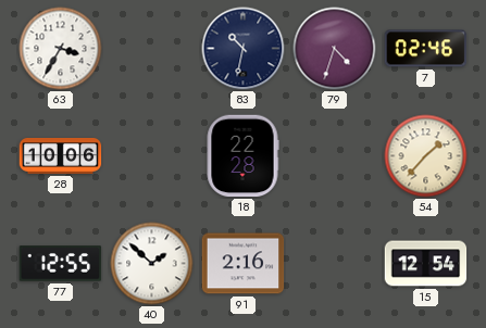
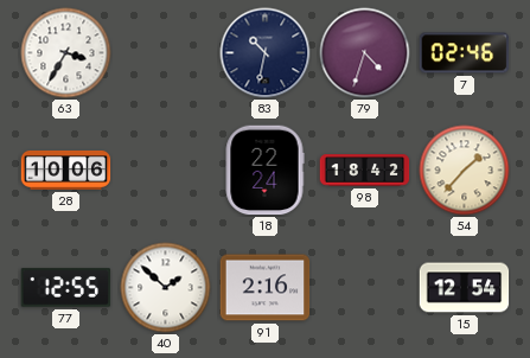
18: 22:28 -> 22:24 (264, 171)
98: none -> 18:42 (365, 171)
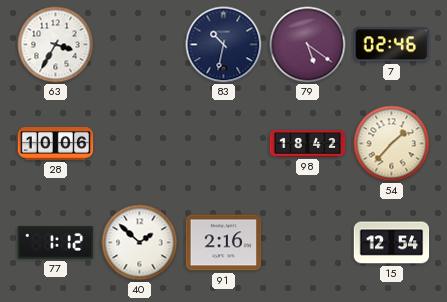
79: 4:33 -> 5:21 (308, 45)
18: 22:24 -> none (264, 171)
77: 12:55 -> 1:12 (56, 243)
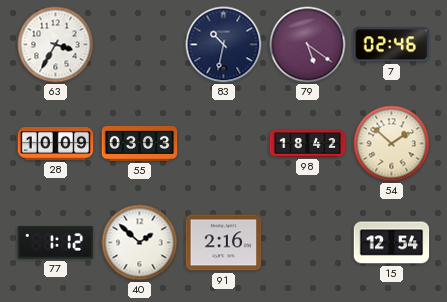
28: 10:06 -> 10:09 (56, 144)
55: none -> 03:03 (140, 143)
54: 1:37 -> 1:52 (392, 144)
